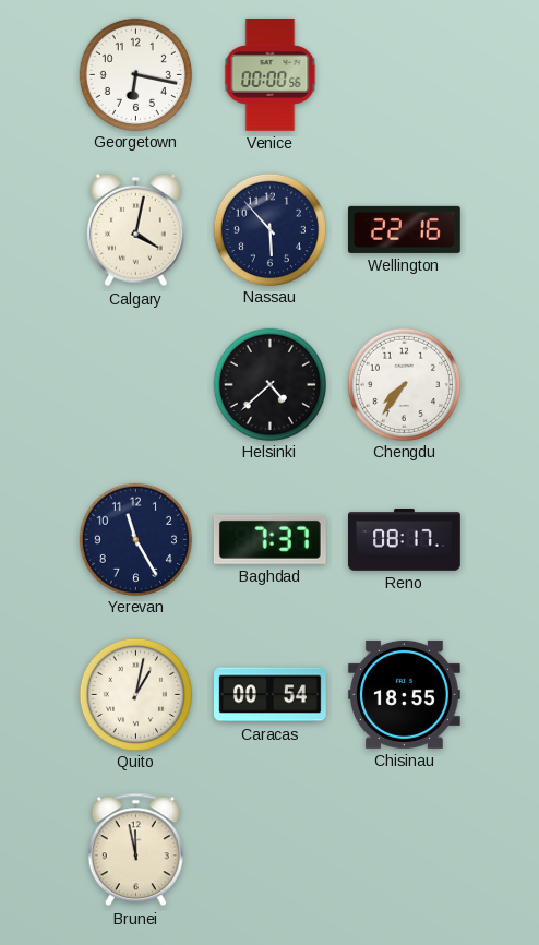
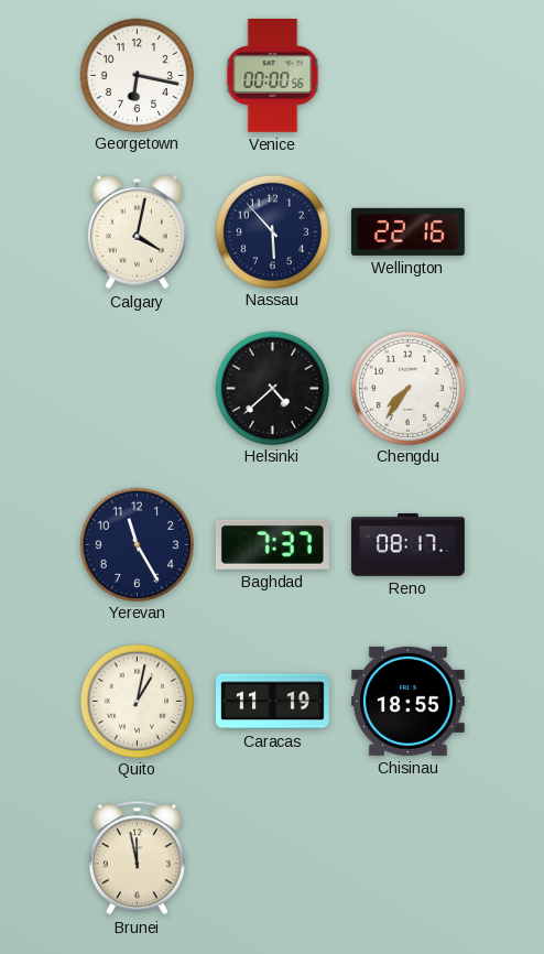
Caracas: 00:54 -> 11:19 (273, 702)
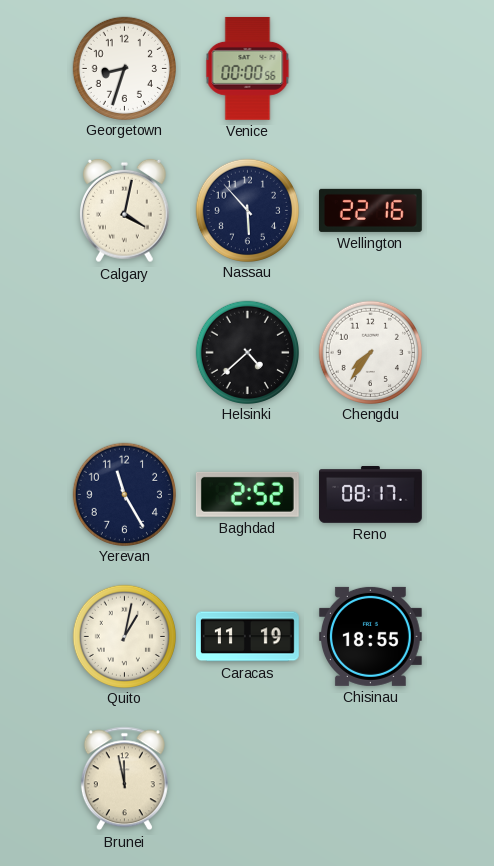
Georgetown: 6:17 -> 8:33 (124, 68)
Baghdad: 7:37 -> 2:52 (247, 494)
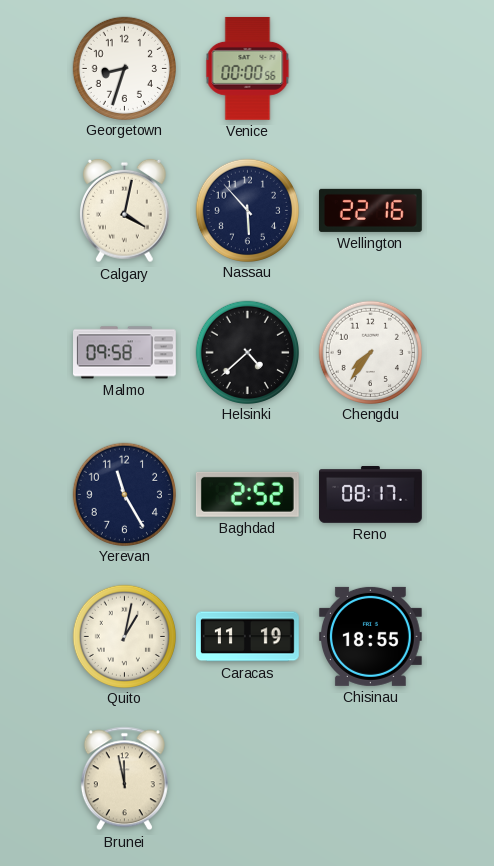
Malmo: none -> 09:58 (125, 353)
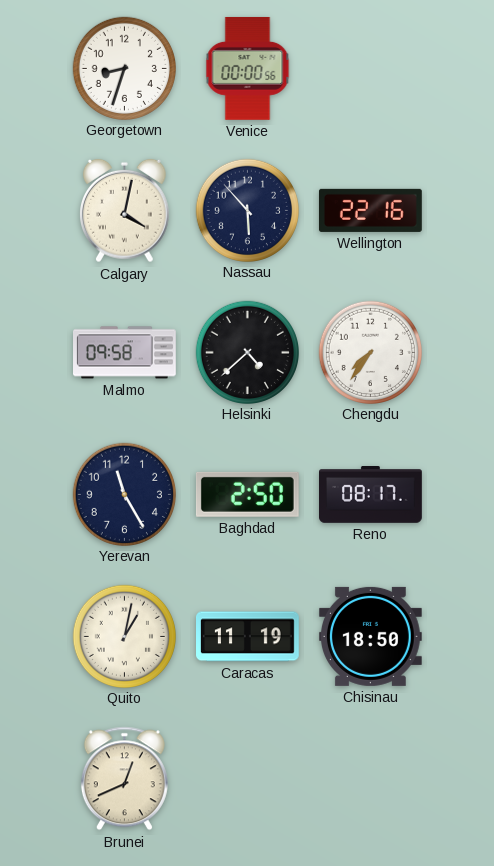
Baghdad: 2:52 -> 2:50 (247, 494)
Chisinau: 18:55 -> 18:50 (370, 636)
Brunei: 11:58 -> 12:41 (124, 779)
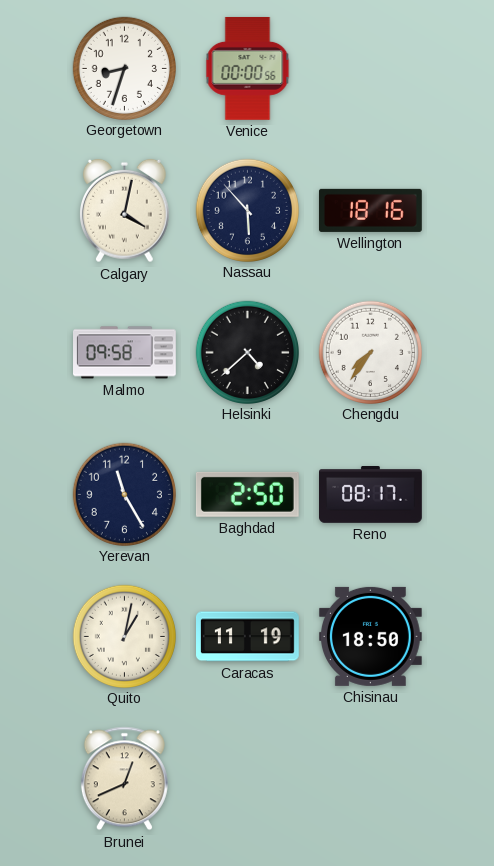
Wellington: 22:16 -> 18:16 (370, 210)
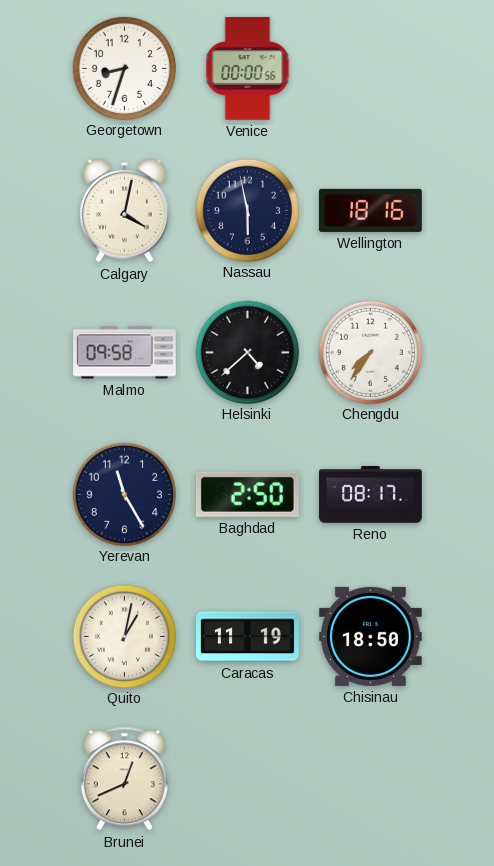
Nassau: 5:53 -> 5:58 (247, 210)
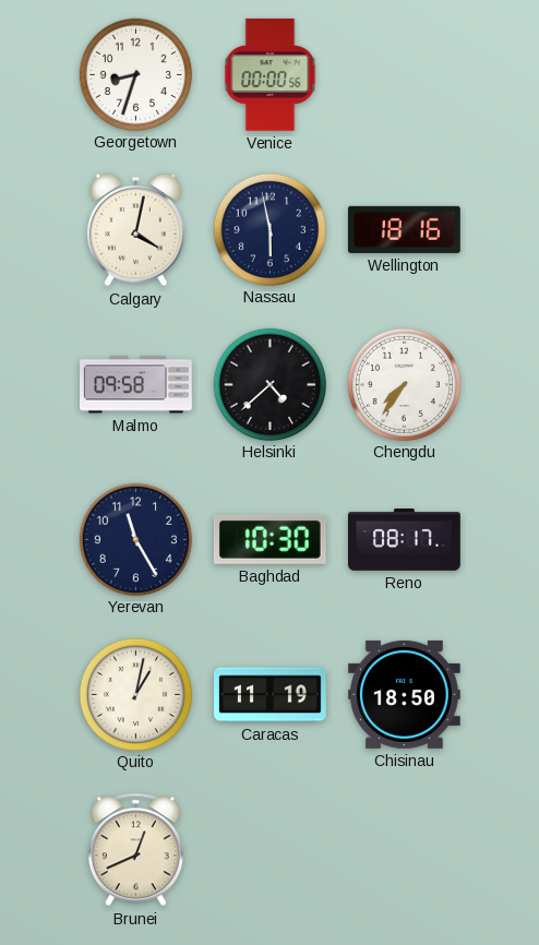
Baghdad: 2:50 -> 10:30 (269, 539)
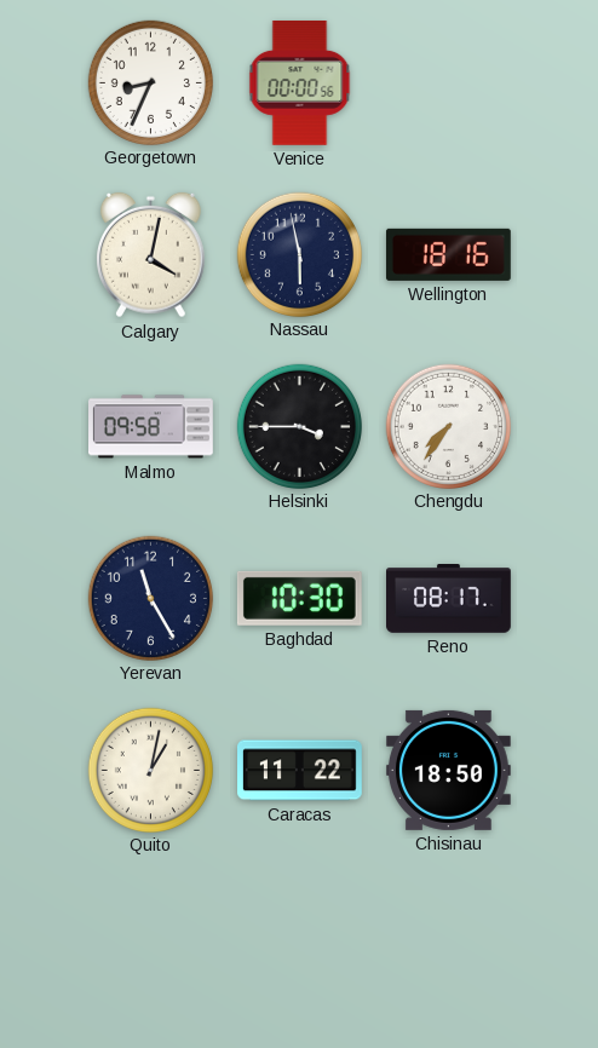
Georgetown: 8:33 -> 8:34 (150, 82)
Helsinki: 4:38 -> 3:45 (299, 426)
Caracas: 11:19 -> 11:22 (300, 771)
Brunei: 12:41 -> none (135, 850)
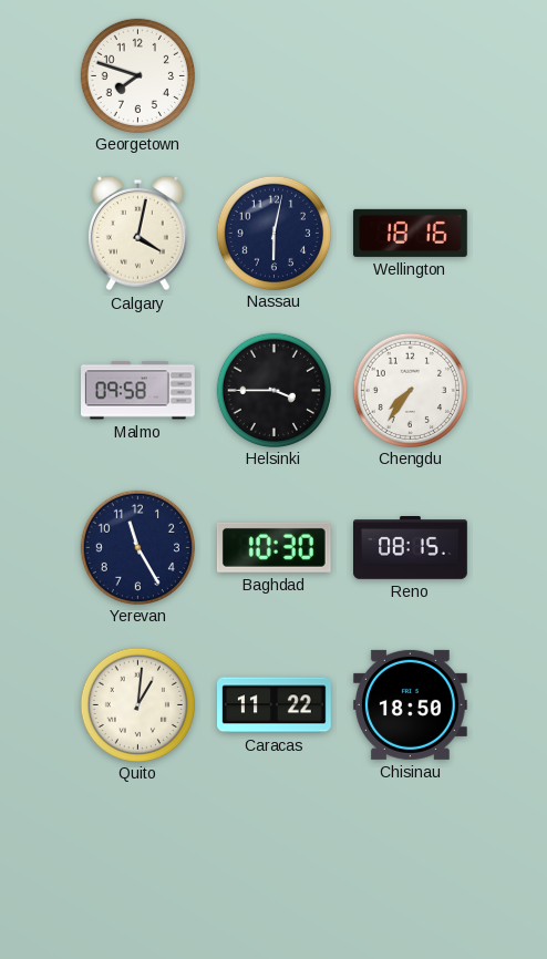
Georgetown: 8:34 -> 7:48 (137, 75)
Venice: 00:00 -> none (300, 84)
Nassau: 5:58 -> 6:02 (273, 233)
Reno: 08:17 -> 08:15 (411, 548)
Quito: 1:02 -> 1:01 (137, 704)
